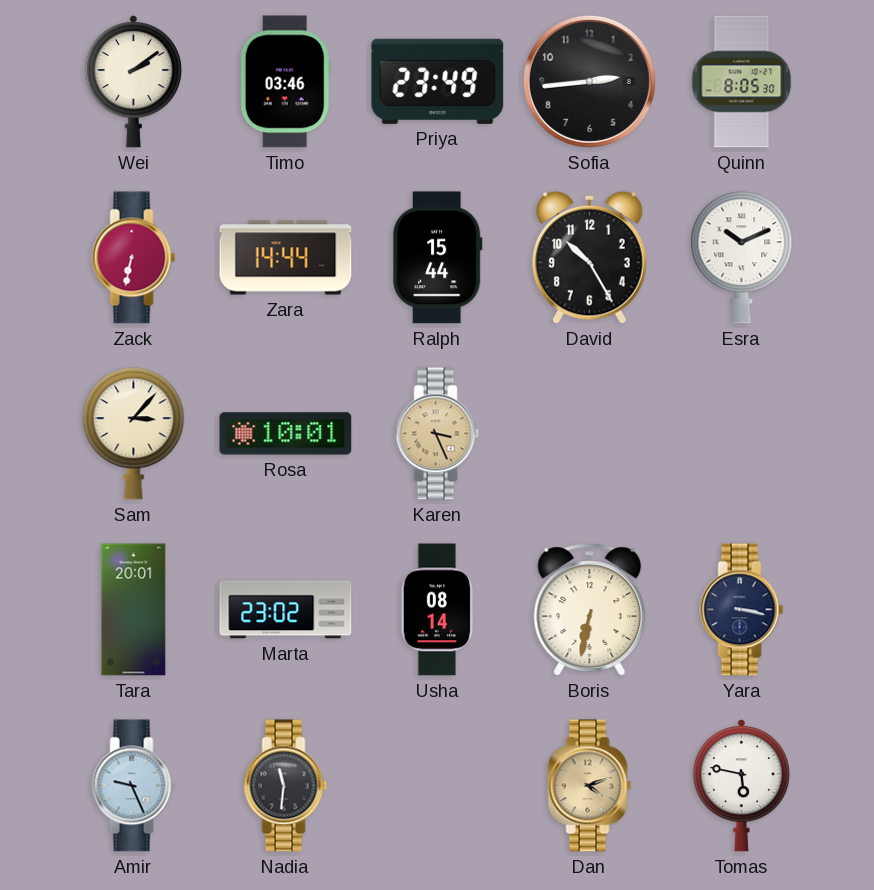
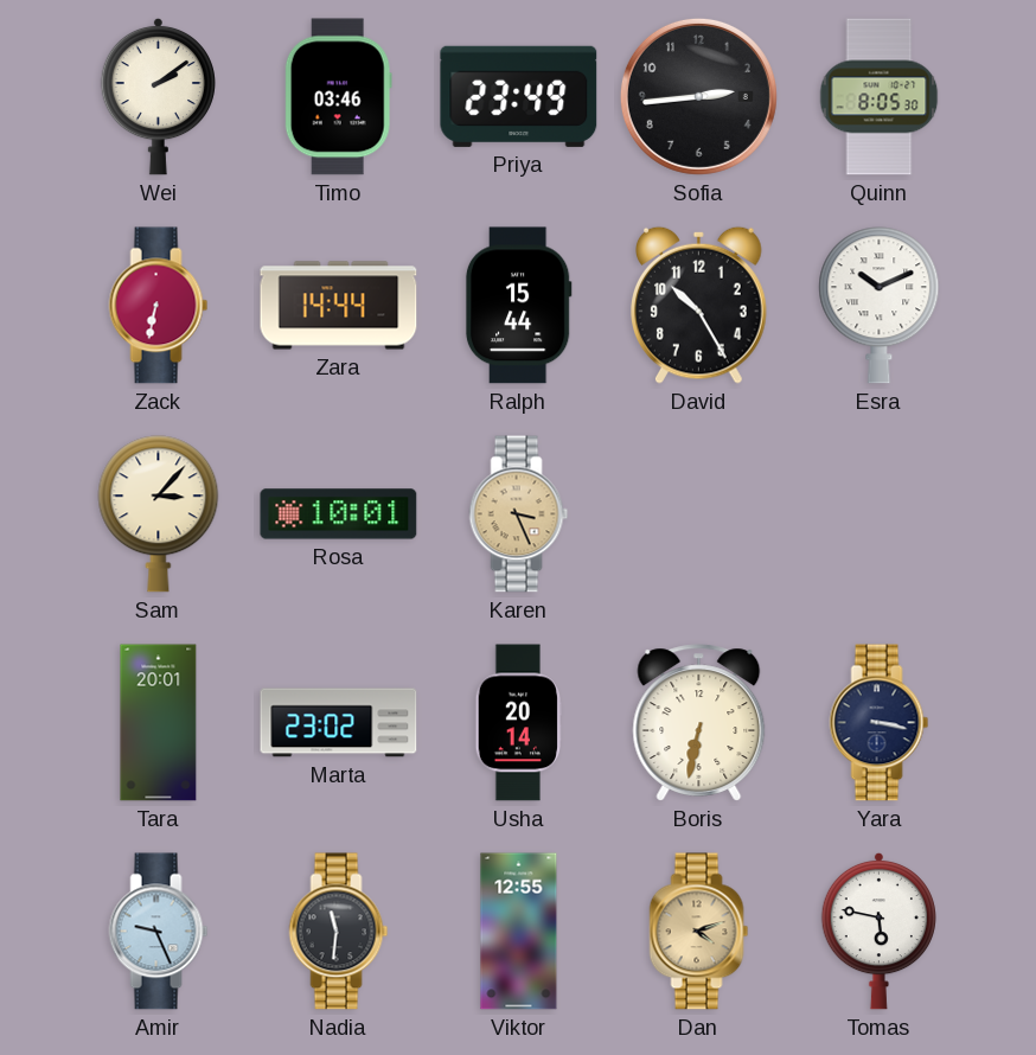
Usha: 08:14 -> 20:14 (518, 723)
Viktor: none -> 12:55 (519, 932)
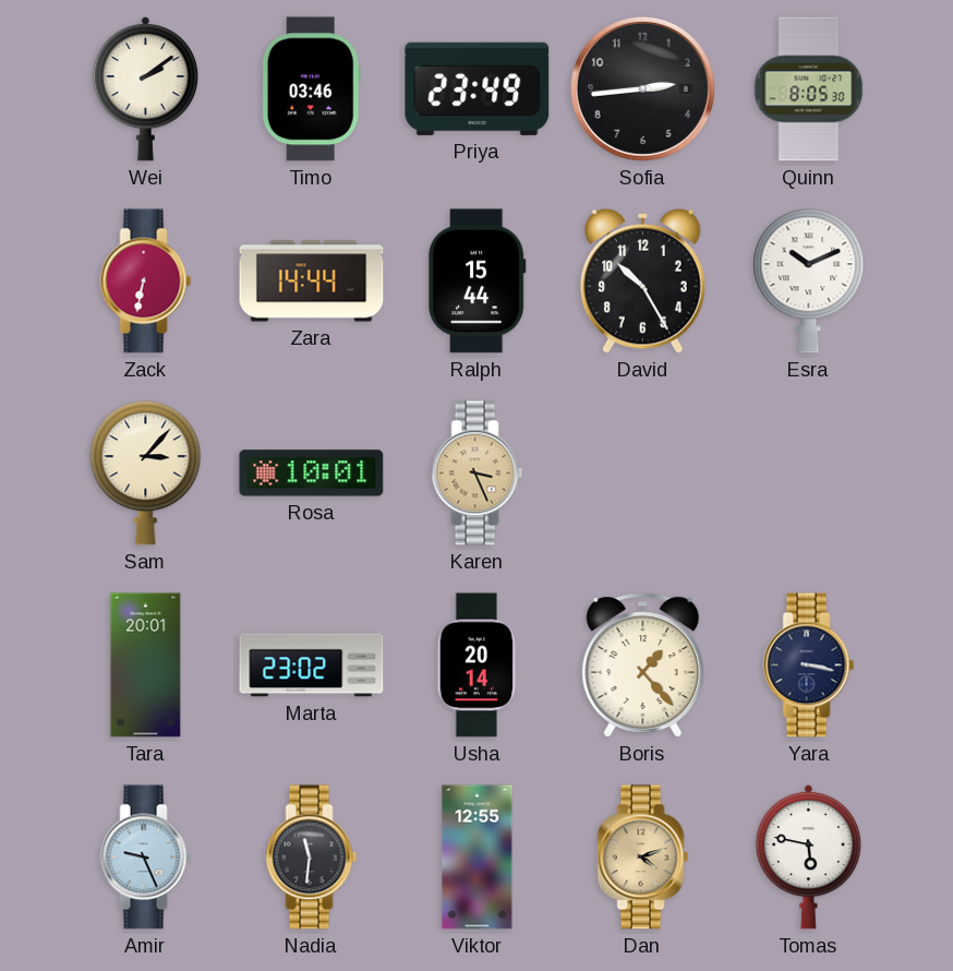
Boris: 6:32 -> 1:23 (643, 666)
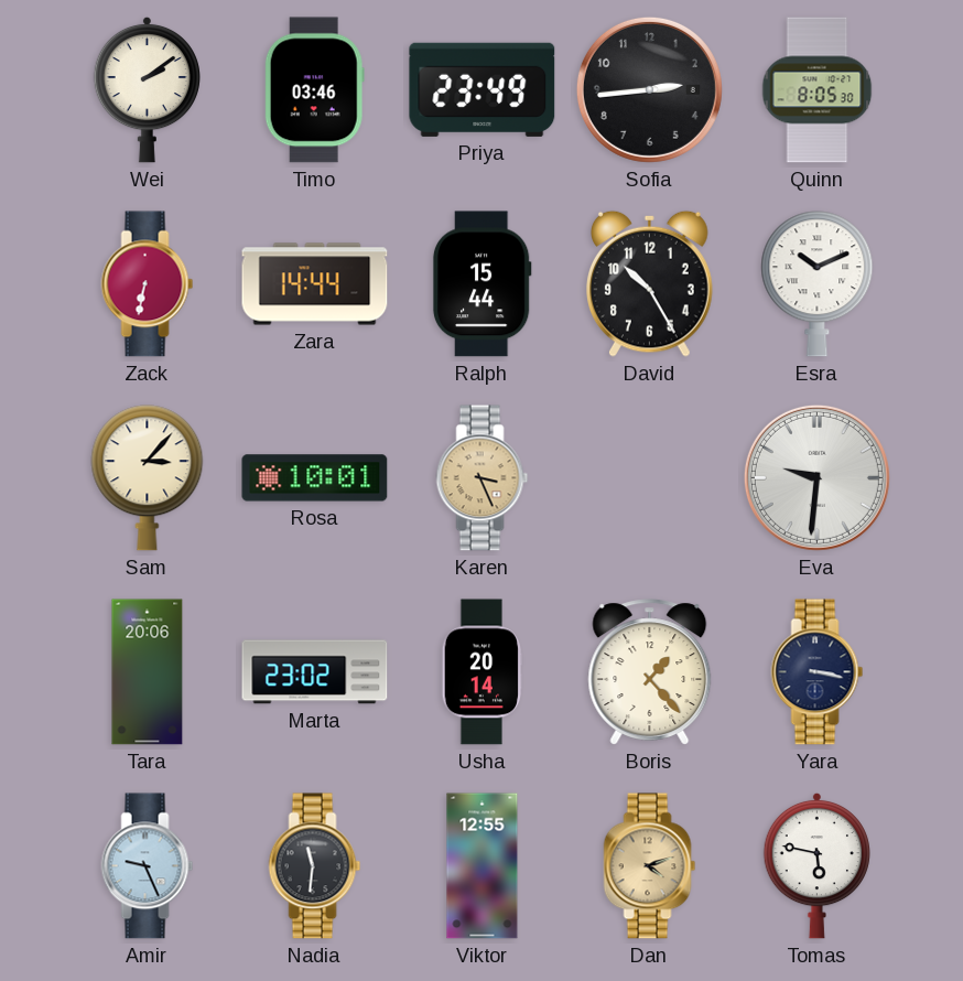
Eva: none -> 9:31 (816, 477)
Tara: 20:01 -> 20:06 (148, 672)
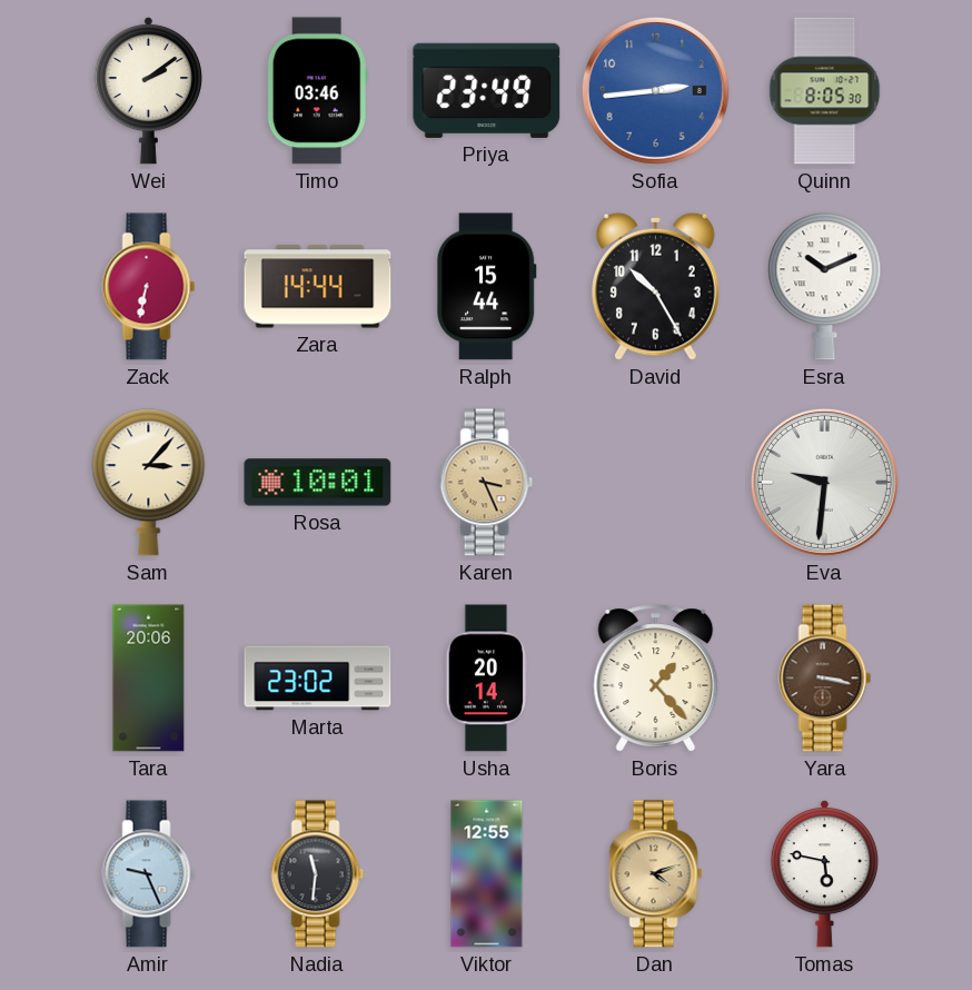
Sofia dial: black -> blue (655, 90)
Yara dial: navy -> brown (825, 679)
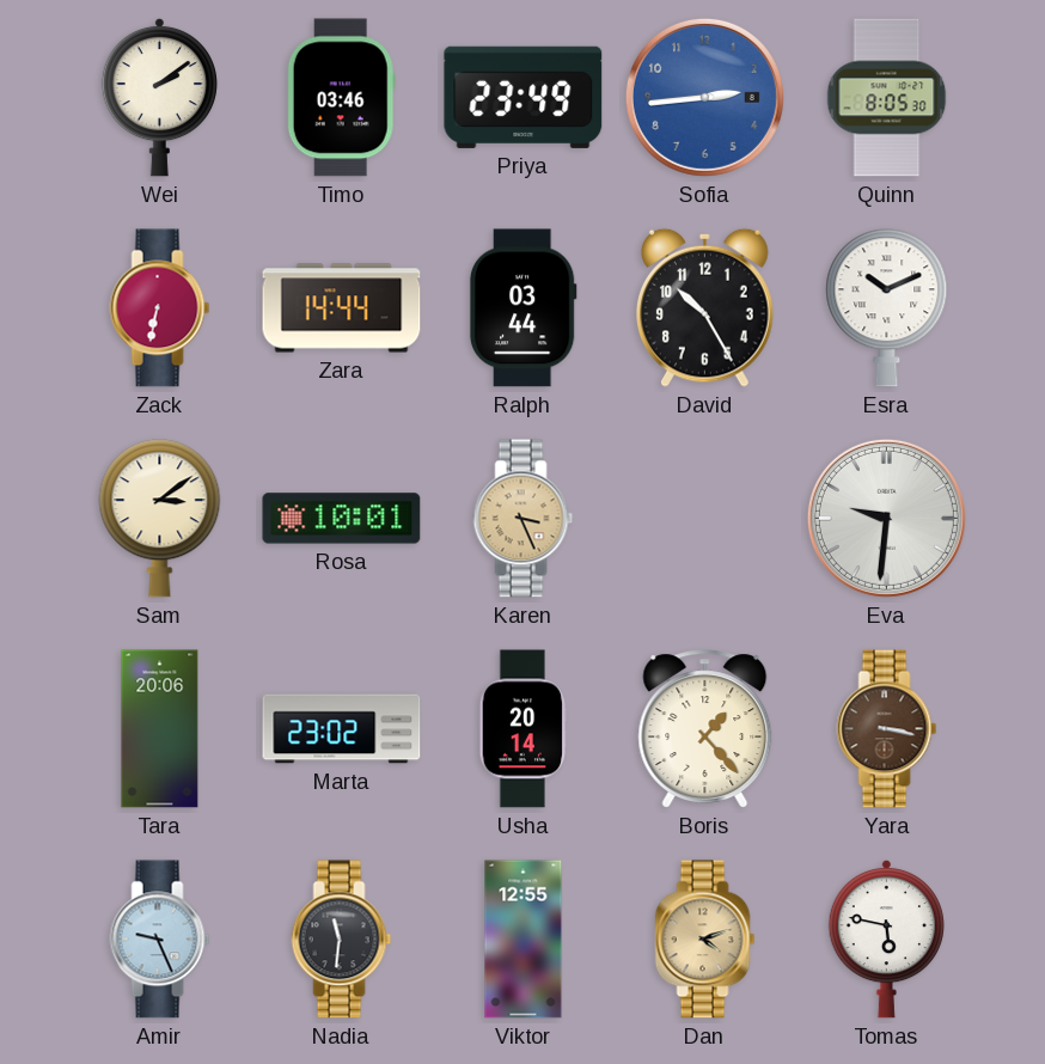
Ralph: 15:44 -> 03:44 (522, 308)
Sam: 3:07 -> 3:09 (160, 519)
